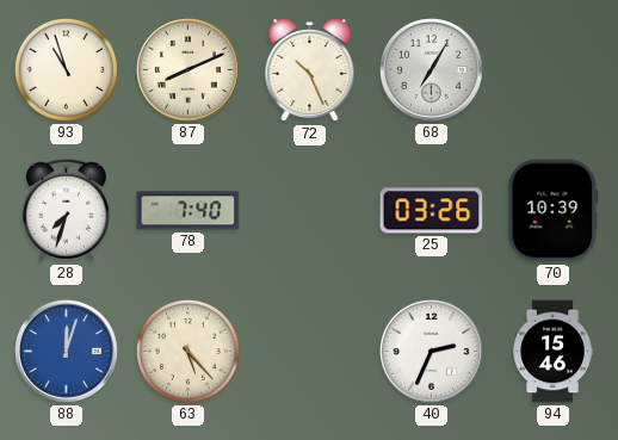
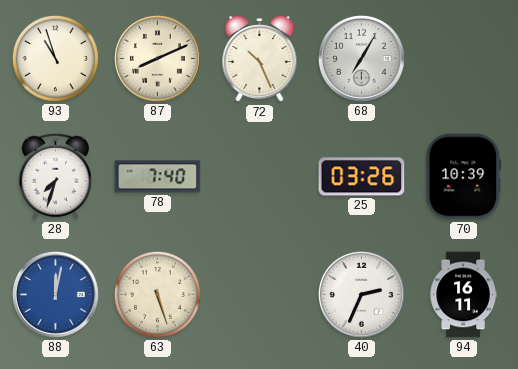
88: 12:03 -> 12:02 (55, 294)
63: 5:23 -> 5:27 (157, 294)
94: 15:46 -> 16:11 (463, 295)
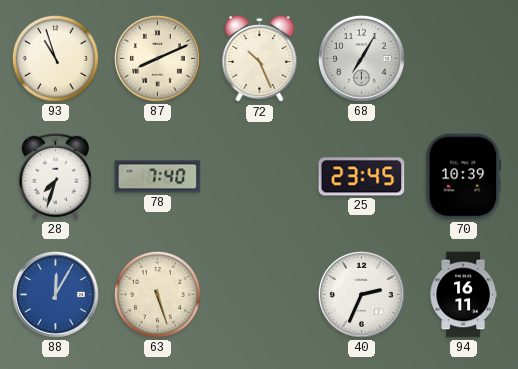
25: 03:26 -> 23:45 (362, 177)
88: 12:02 -> 12:05 (55, 294)
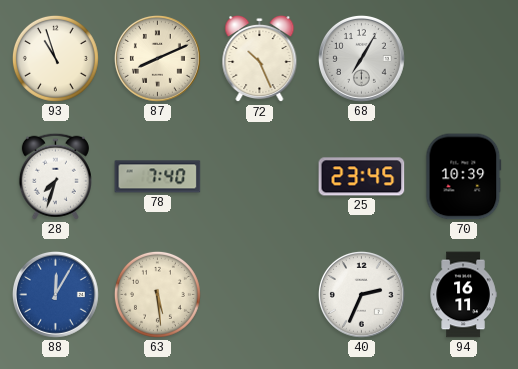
63: 5:27 -> 5:29 (157, 294)
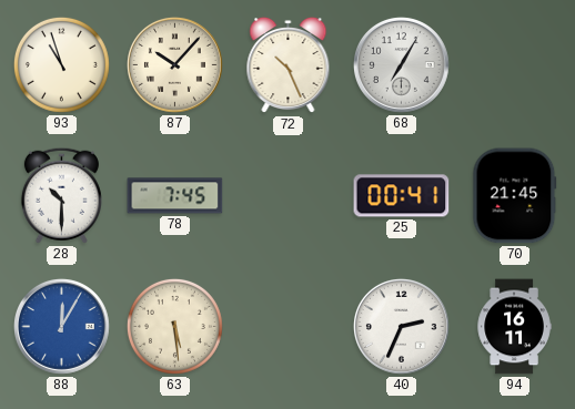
87: 8:11 -> 10:07 (174, 64)
28: 7:33 -> 10:30 (61, 195)
78: 7:40 -> 7:45 (175, 196)
25: 23:45 -> 00:41 (402, 196)
70: 10:39 -> 21:45 (515, 196)
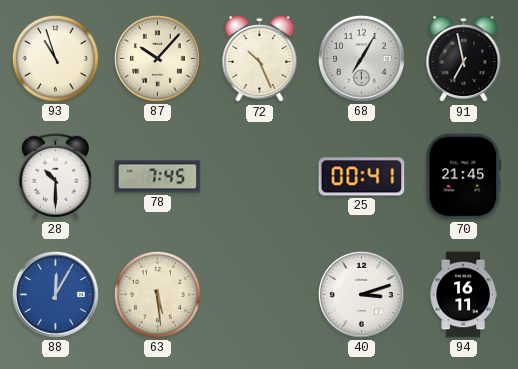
91: none -> 6:58 (464, 59)
40: 2:34 -> 3:12 (361, 294)
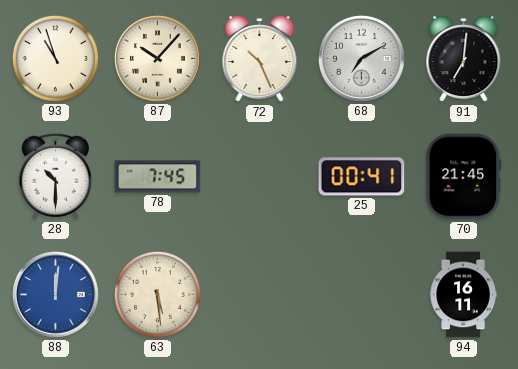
68: 7:05 -> 7:10 (361, 58)
91: 6:58 -> 7:01 (464, 59)
88: 12:05 -> 12:01 (55, 294)
40: 3:12 -> none (361, 294)
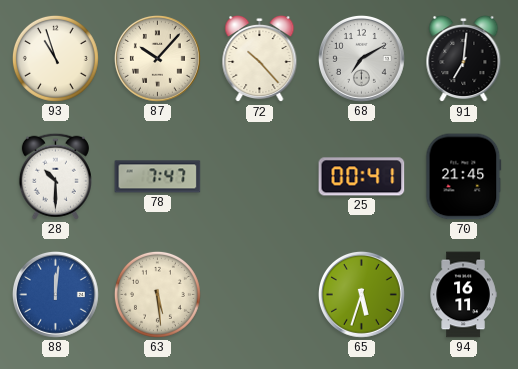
72: 10:26 -> 10:23 (260, 59)
78: 7:45 -> 7:47 (158, 177)
65: none -> 5:33 (361, 294)
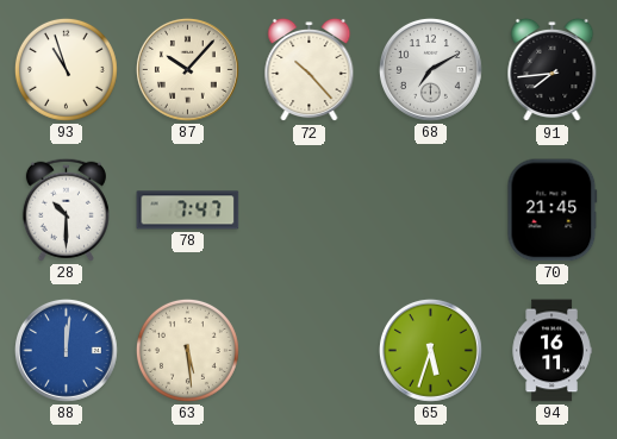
91: 7:01 -> 7:44 (553, 70)
25: 00:41 -> none (362, 177)
